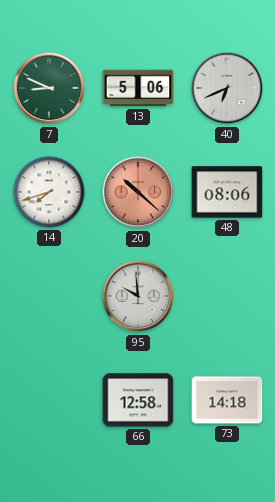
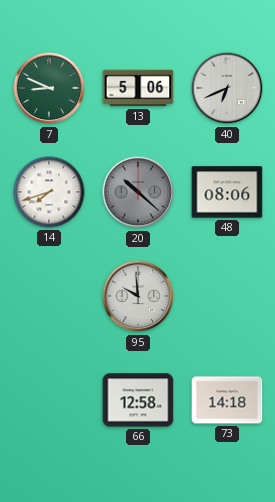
20 dial: salmon -> grey (138, 192)
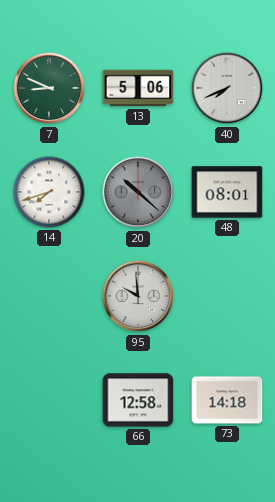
40: 6:41 -> 7:41 (227, 88)
48: 08:06 -> 08:01 (227, 192)
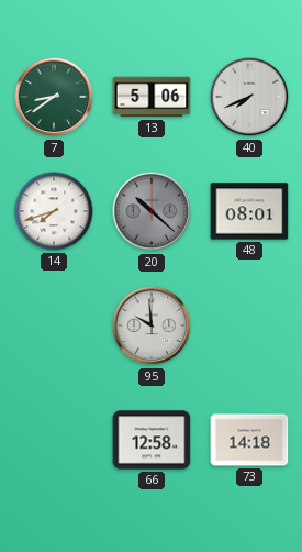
7: 8:49 -> 8:39 (54, 97)
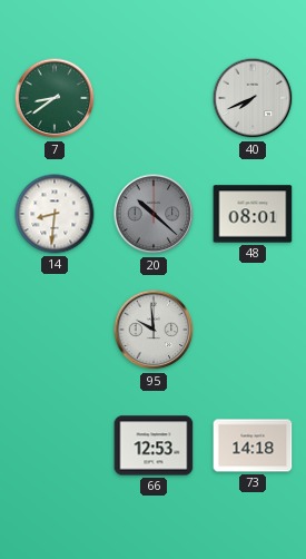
13: 5:06 -> none (152, 97)
14: 7:42 -> 8:31 (55, 214)
66: 12:58 -> 12:53 (154, 445)
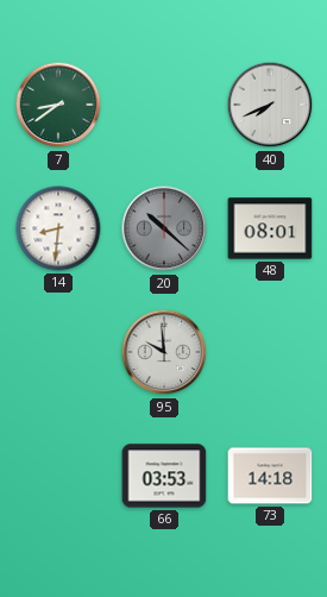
66: 12:53 -> 03:53 (164, 476)
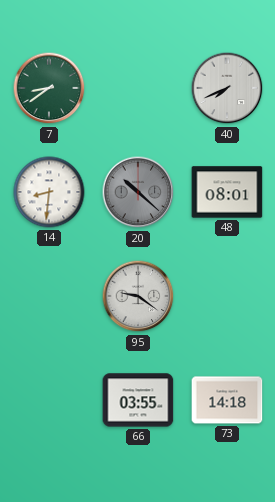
95: 9:59 -> 9:21 (138, 296)
66: 03:53 -> 03:55 (138, 400)
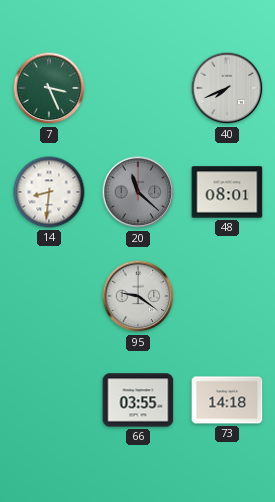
7: 8:39 -> 3:26 (49, 88)
20: 10:22 -> 11:22 (138, 192)
